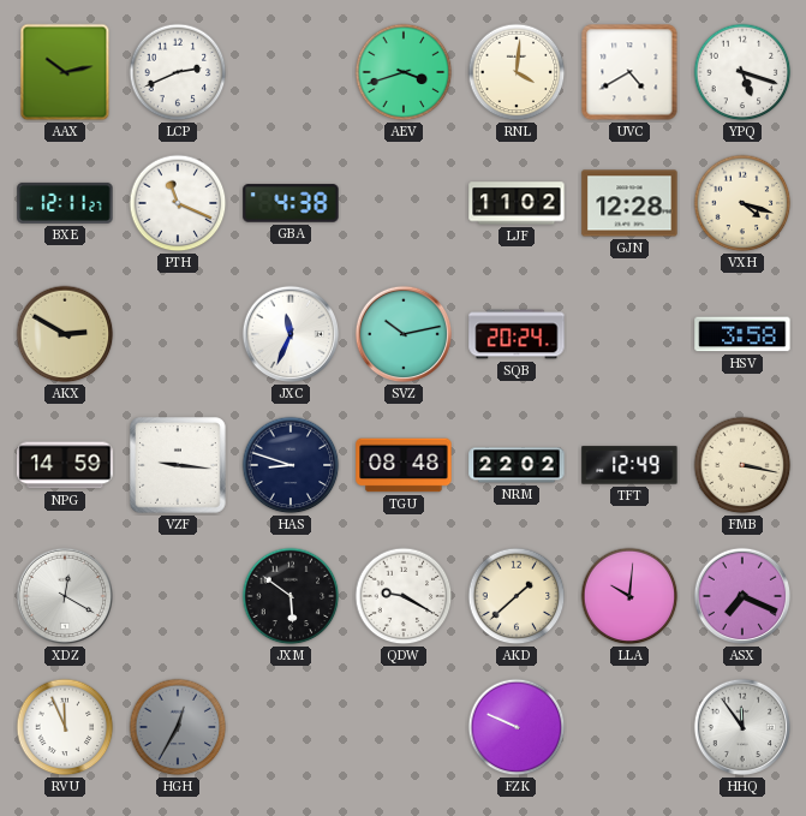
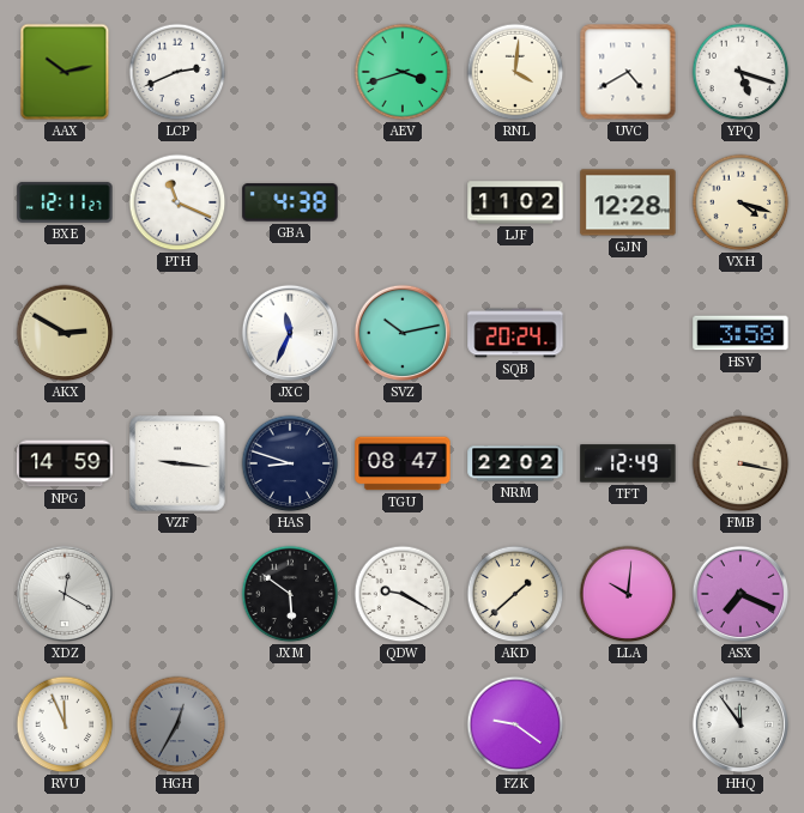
TGU: 08:48 -> 08:47 (403, 463)
FZK: 9:49 -> 9:21 (515, 724)
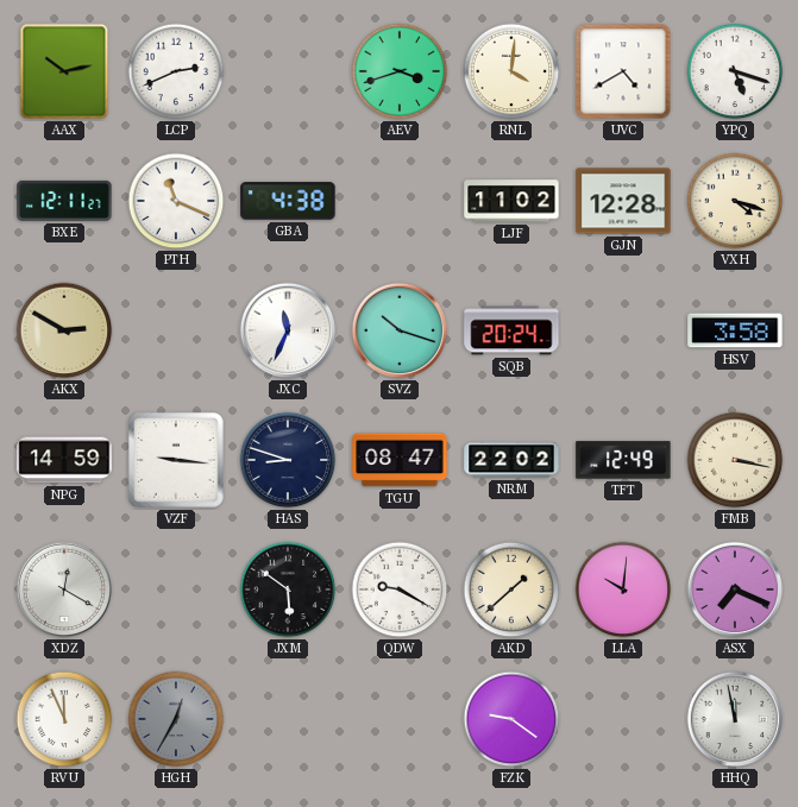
SVZ: 10:13 -> 10:18 (400, 330)
HHQ: 11:54 -> 11:58 (735, 719)
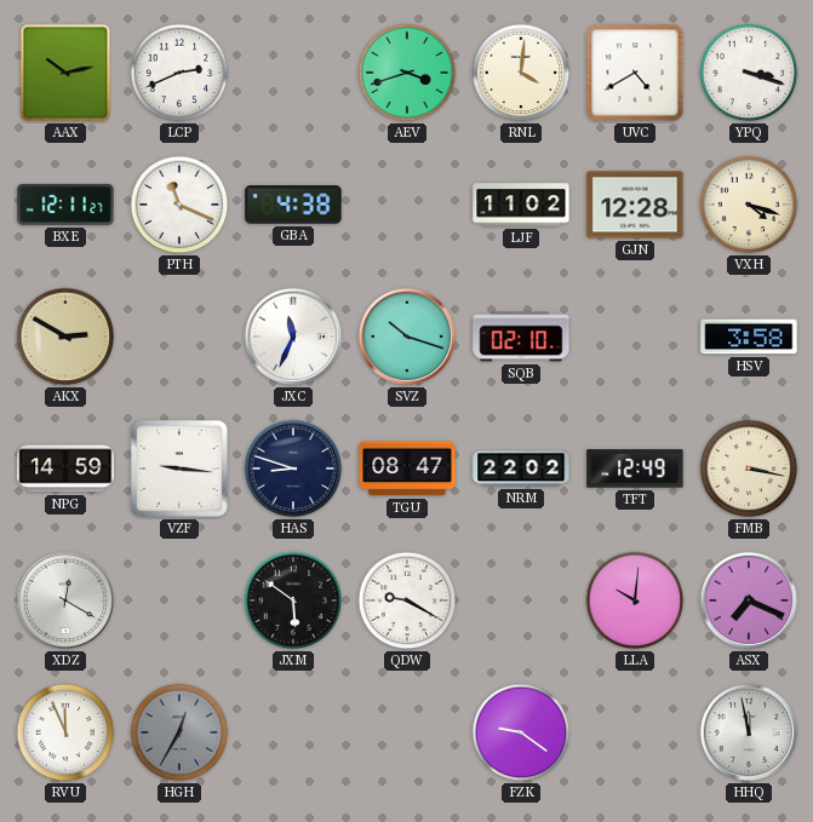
YPQ: 5:18 -> 3:18 (749, 73)
SQB: 20:24 -> 02:10 (521, 337)
AKD: 1:38 -> none (511, 590)
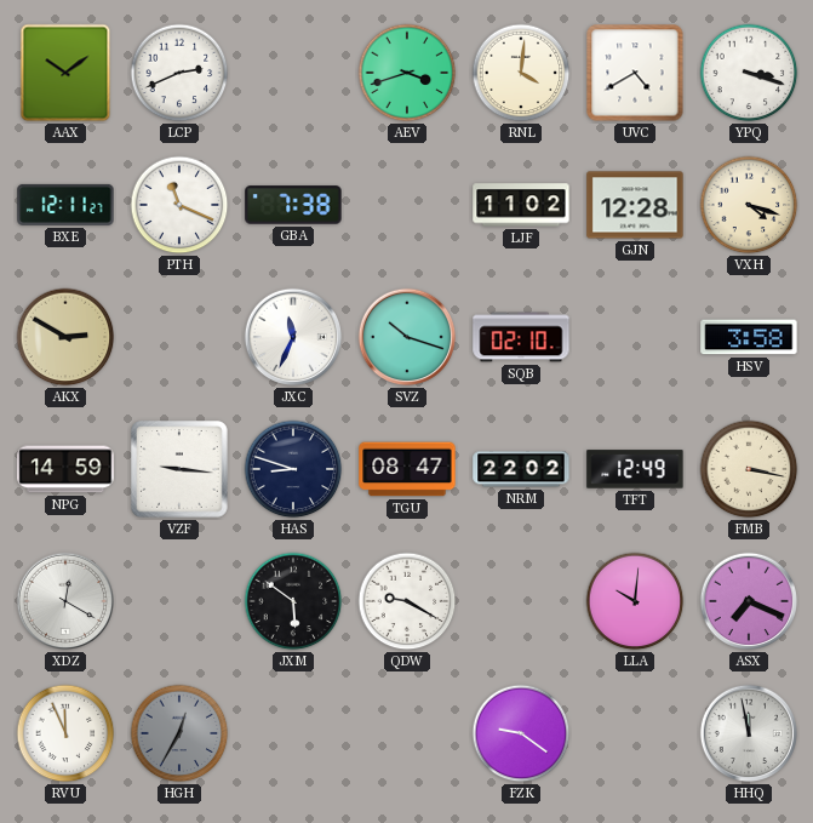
AAX: 10:13 -> 10:09 (65, 73)
GBA: 4:38 -> 7:38 (293, 205)
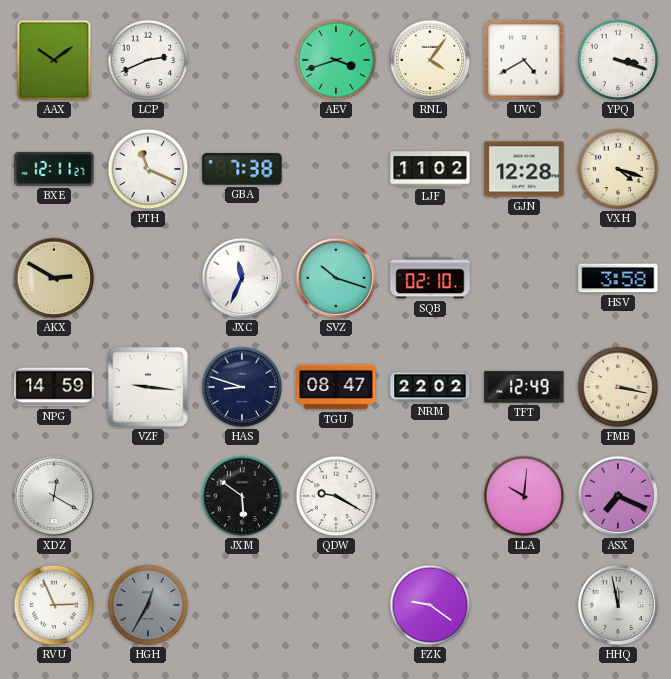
RNL: 4:01 -> 4:06 (430, 60)
RVU: 11:56 -> 2:56 (54, 605)
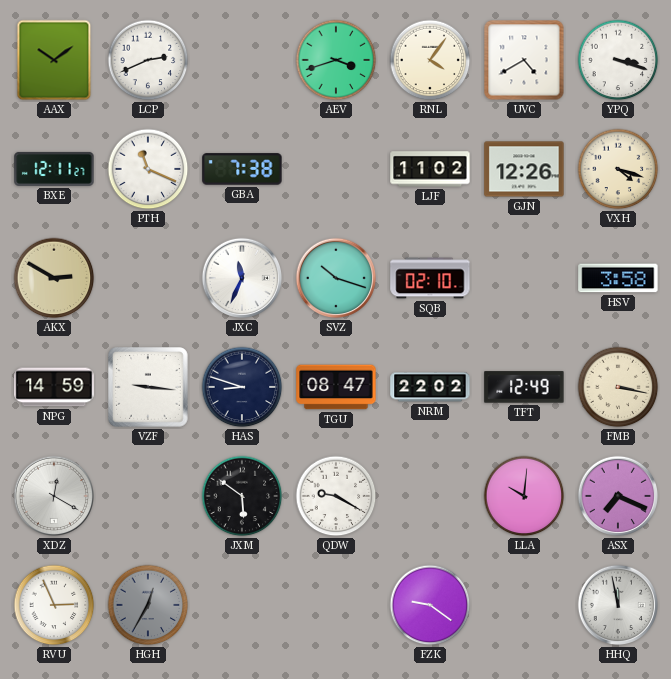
GJN: 12:28 -> 12:26 (524, 169)
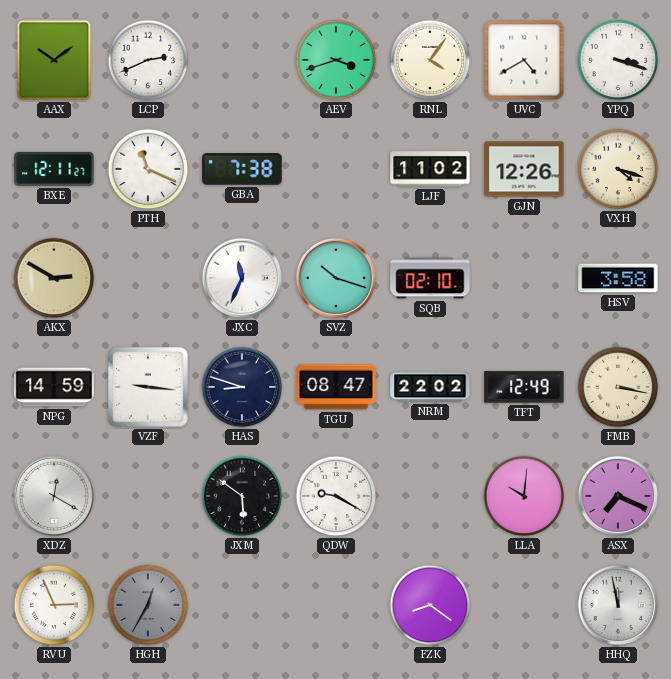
FZK: 9:21 -> 8:21 (430, 605)
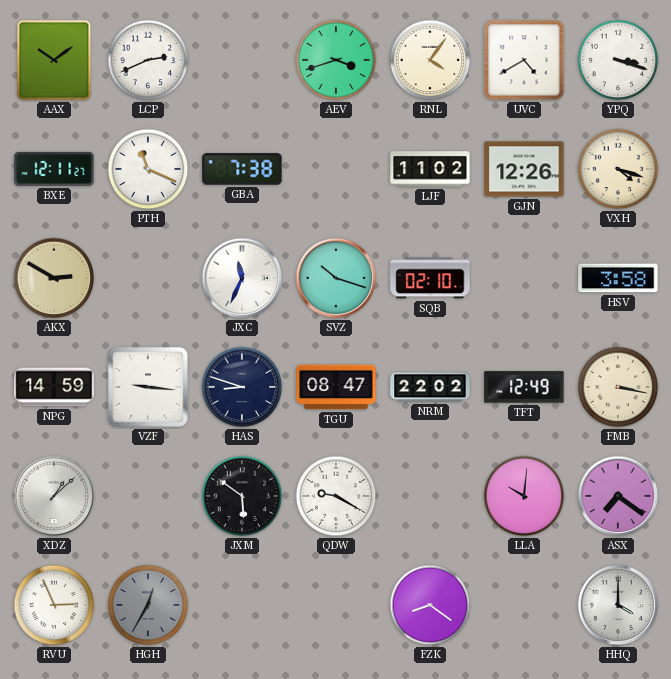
XDZ: 12:20 -> 1:08 (54, 496)
ASX: 7:19 -> 7:21 (618, 496)
HHQ: 11:58 -> 4:00 (618, 605)
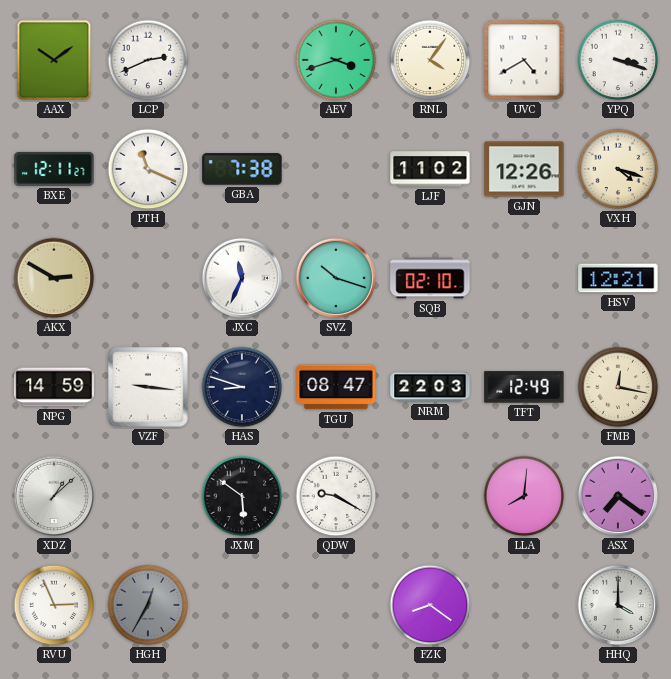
HSV: 3:58 -> 12:21 (618, 278)
NRM: 22:02 -> 22:03 (430, 387)
FMB: 3:17 -> 12:17 (618, 387)
LLA: 10:01 -> 8:01 (524, 496)
